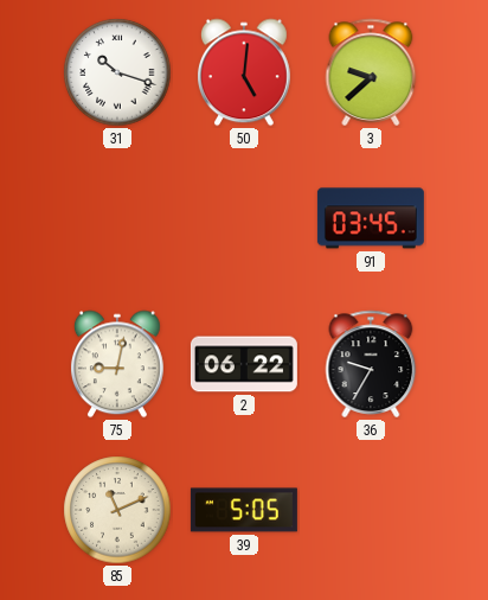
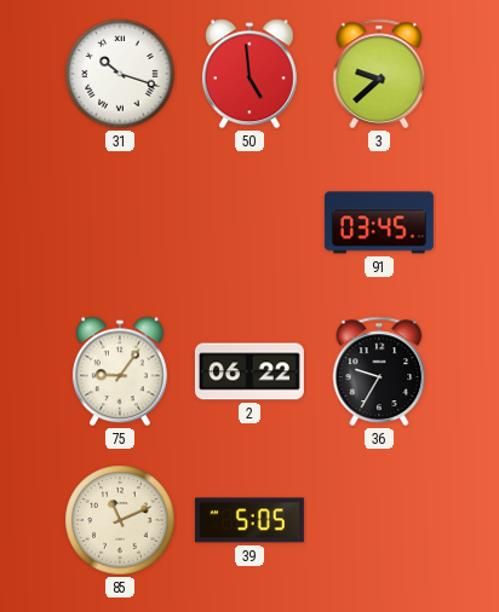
50: 5:01 -> 4:59 (249, 74)
75: 9:02 -> 9:06 (120, 371)
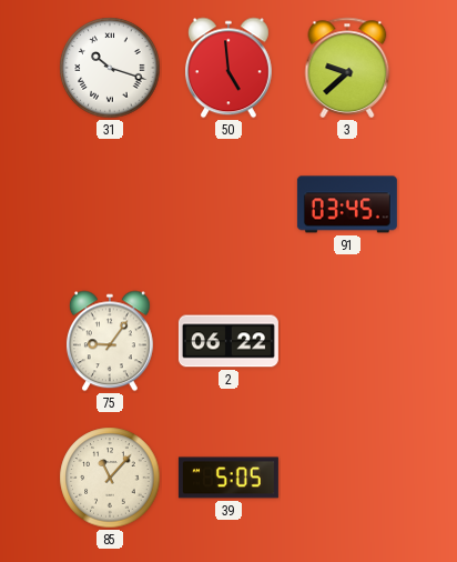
36: 9:35 -> none (379, 371)
85: 11:11 -> 11:07 (110, 478)
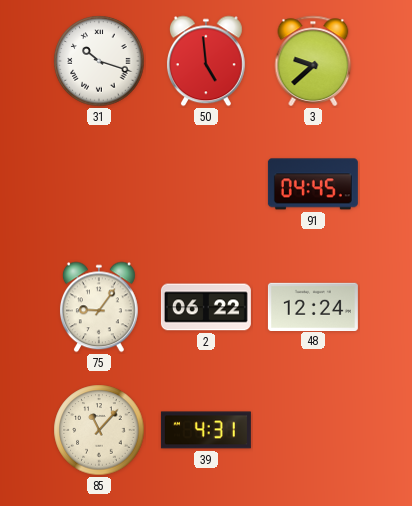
91: 03:45 -> 04:45 (313, 184)
48: none -> 12:24 (313, 306)
39: 5:05 -> 4:31 (206, 430)
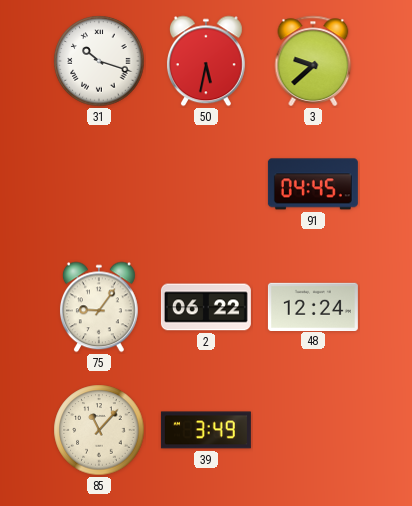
50: 4:59 -> 5:32 (206, 61)
39: 4:31 -> 3:49 (206, 430)
